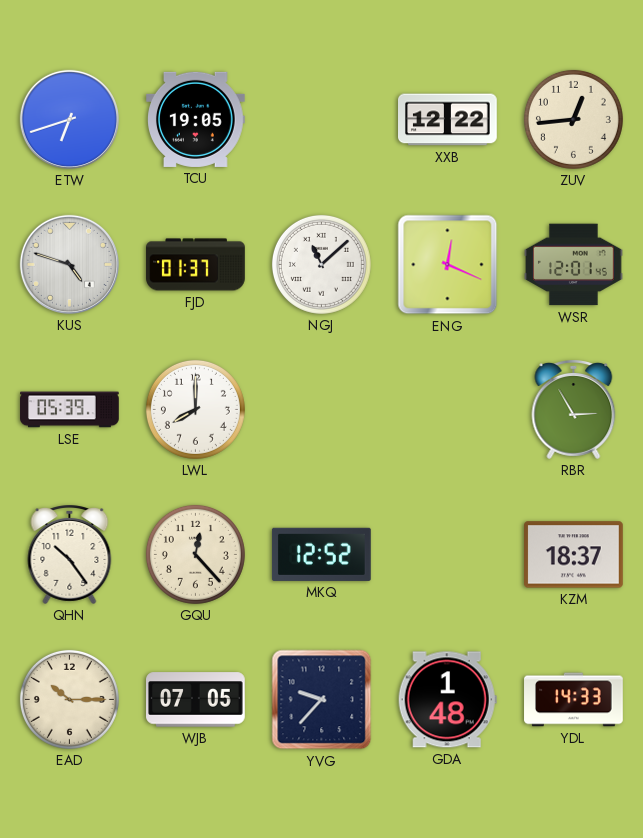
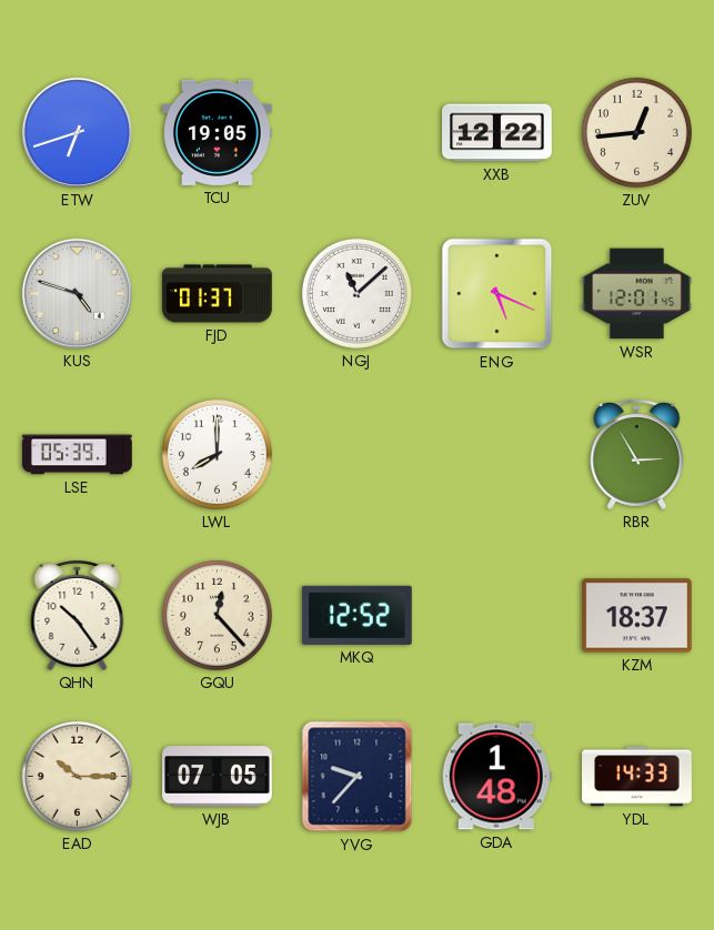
ENG: 12:19 -> 5:19 (497, 294)
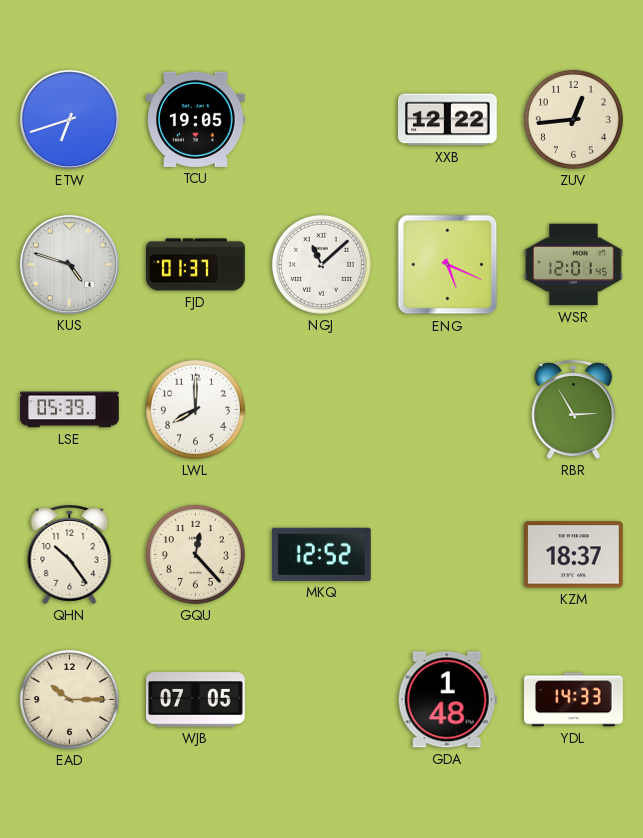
YVG: 9:37 -> none (358, 777)
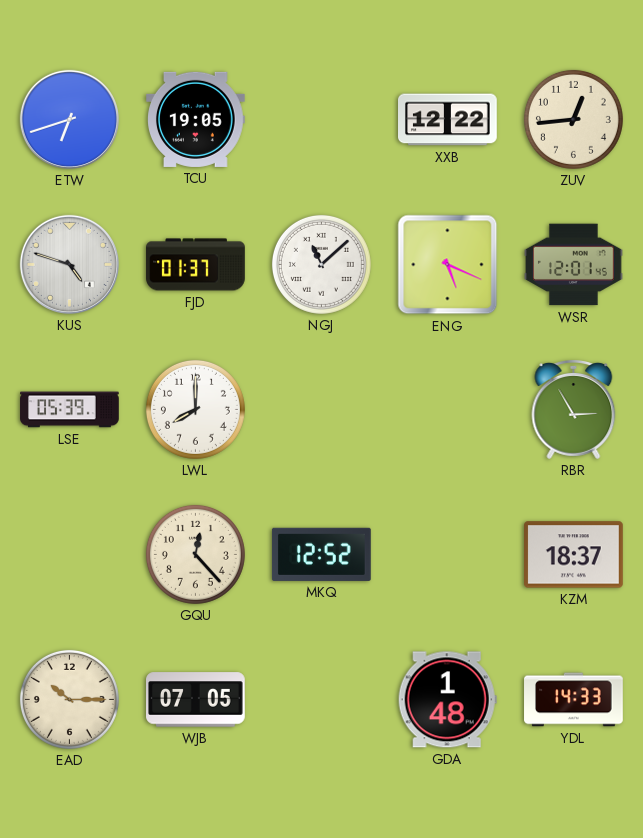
QHN: 10:24 -> none (70, 555)
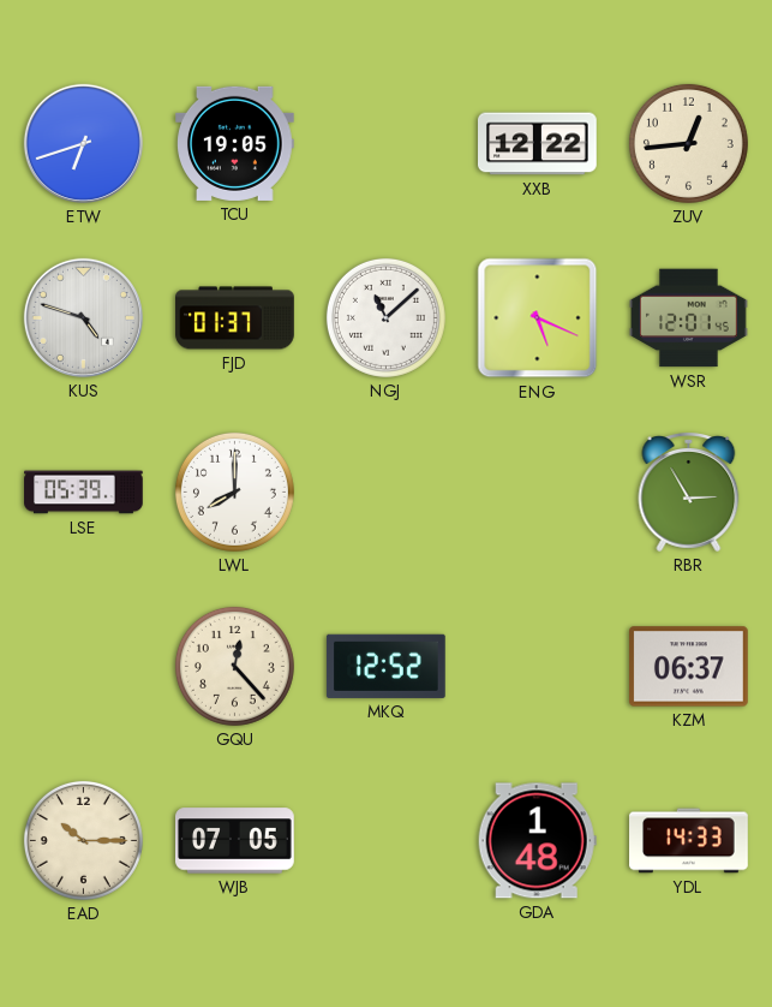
KZM: 18:37 -> 06:37 (689, 667)
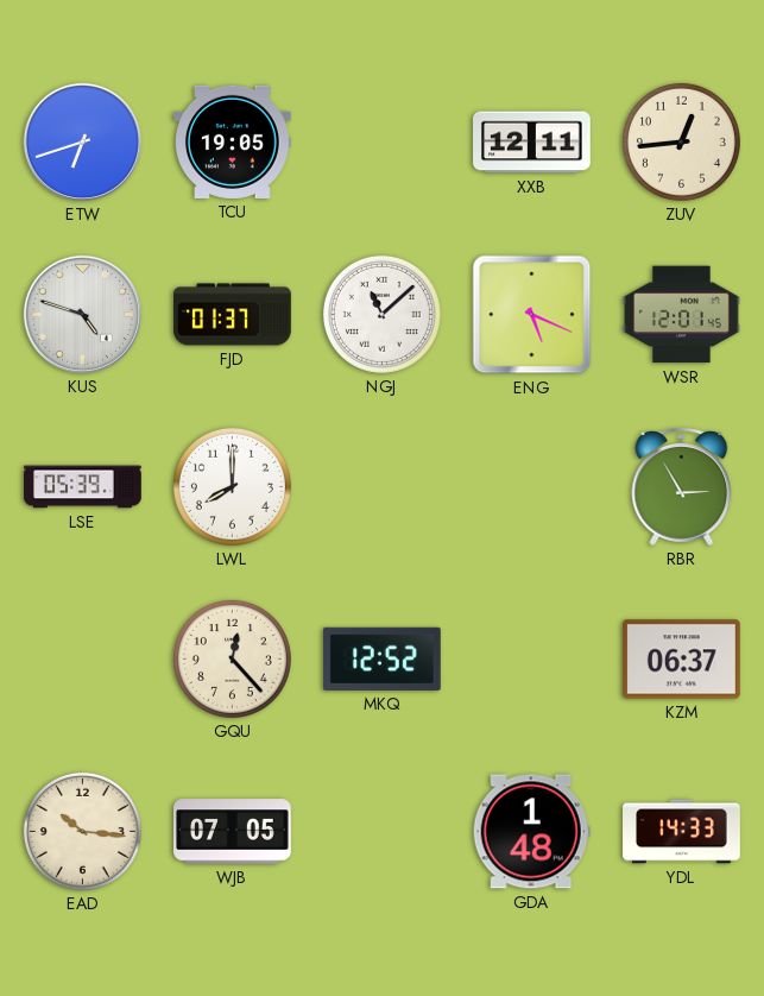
XXB: 12:22 -> 12:11 (532, 143)
EAD: 10:15 -> 10:16 (82, 831)
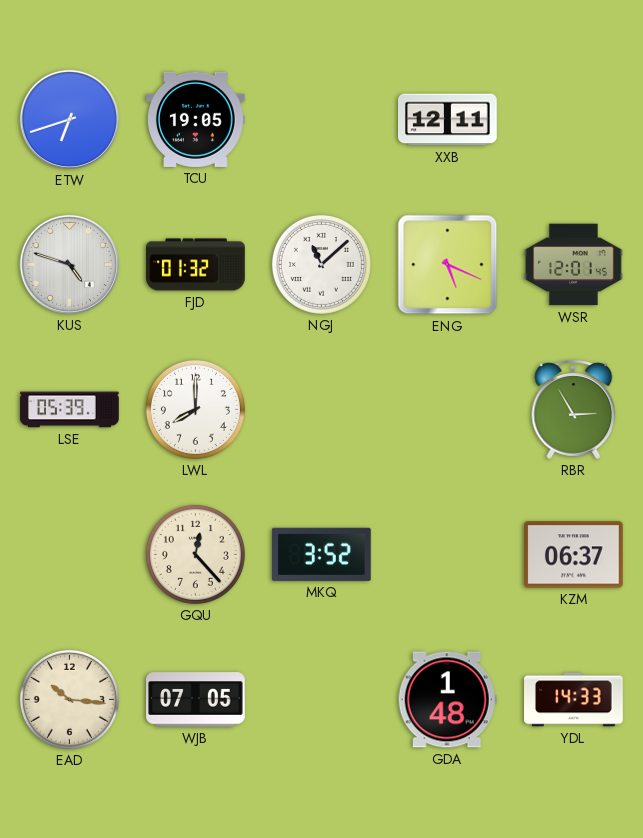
ZUV: 12:44 -> none (681, 141)
FJD: 01:37 -> 01:32 (196, 265)
MKQ: 12:52 -> 3:52 (322, 554)
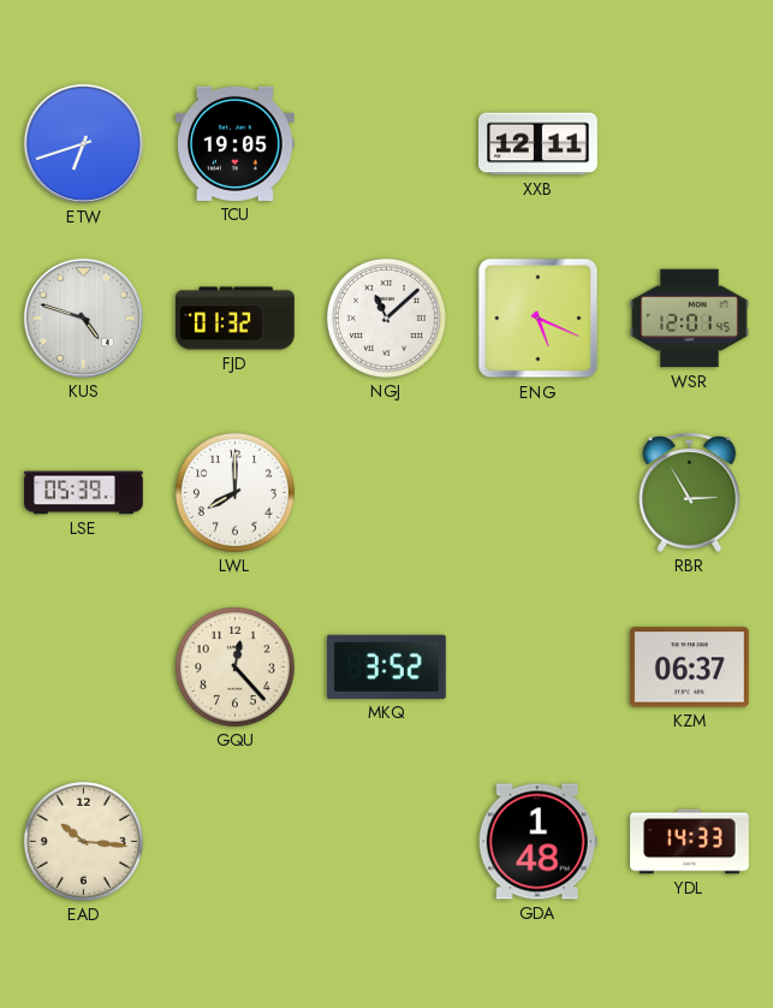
WJB: 07:05 -> none (196, 700)
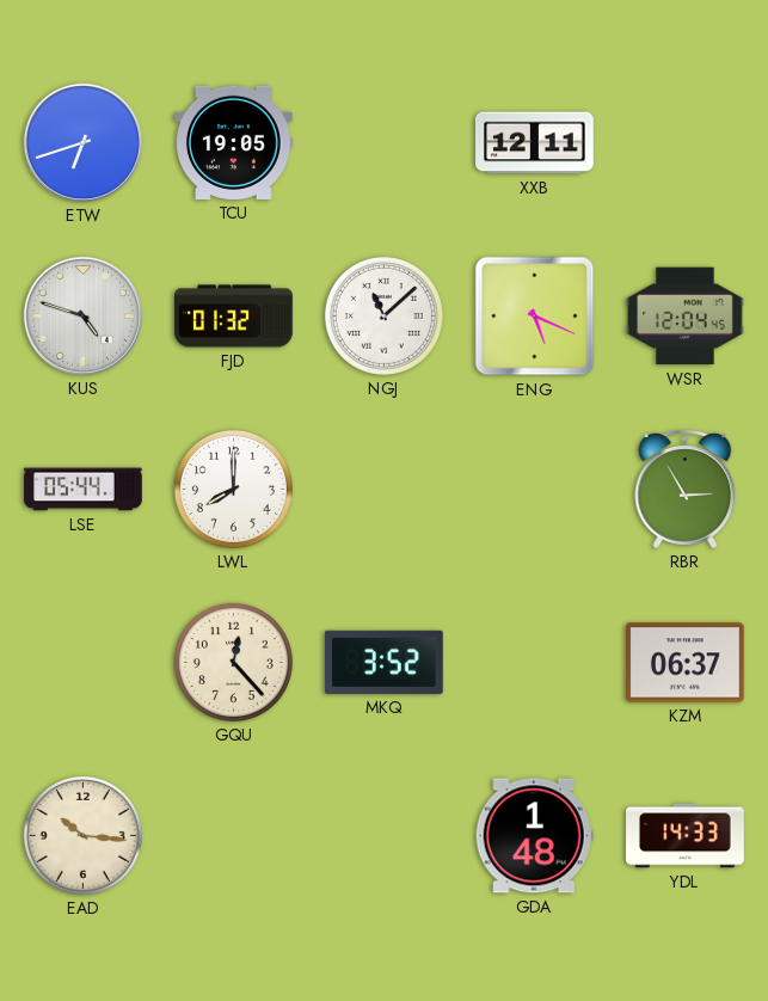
WSR: 12:01 -> 12:04 (686, 317)
LSE: 05:39 -> 05:44 (84, 490)
